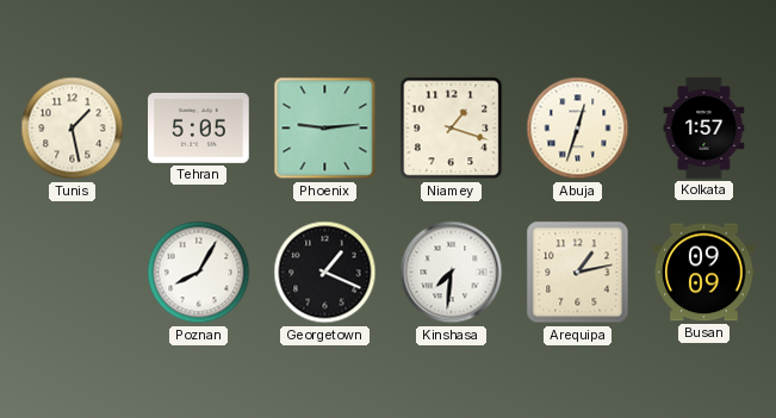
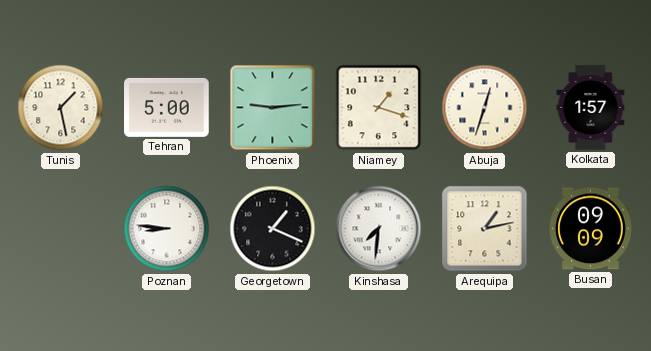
Tehran: 5:05 -> 5:00 (167, 107)
Poznan: 8:05 -> 8:46 (167, 229)
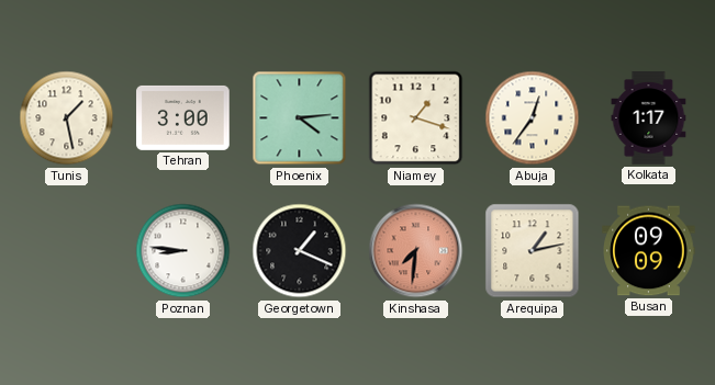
Tehran: 5:00 -> 3:00 (183, 117)
Phoenix: 9:14 -> 4:14 (300, 118)
Abuja: 12:33 -> 12:36 (533, 118)
Kolkata: 1:57 -> 1:17 (649, 118)
Kinshasa dial: white -> salmon (416, 251)
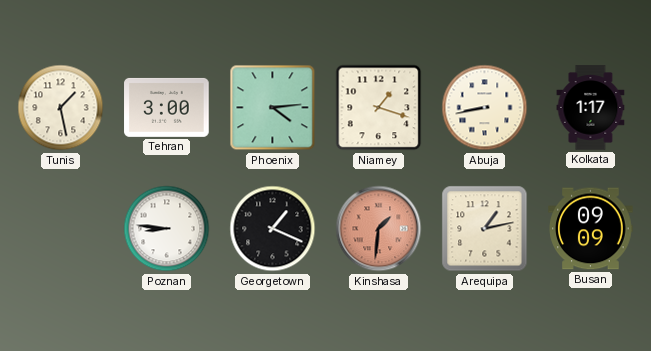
Abuja: 12:36 -> 8:43 (485, 108)
Kinshasa: 7:31 -> 1:31 (379, 229)
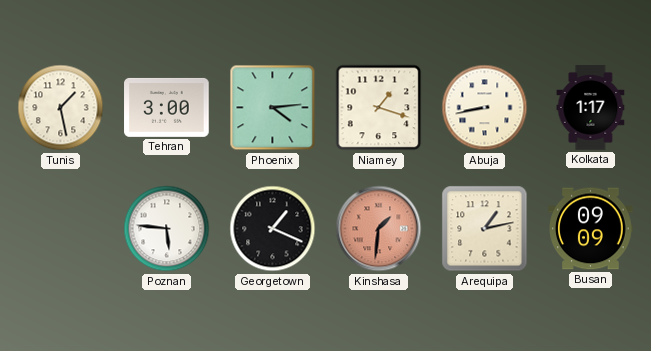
Poznan: 8:46 -> 5:46 (167, 229)
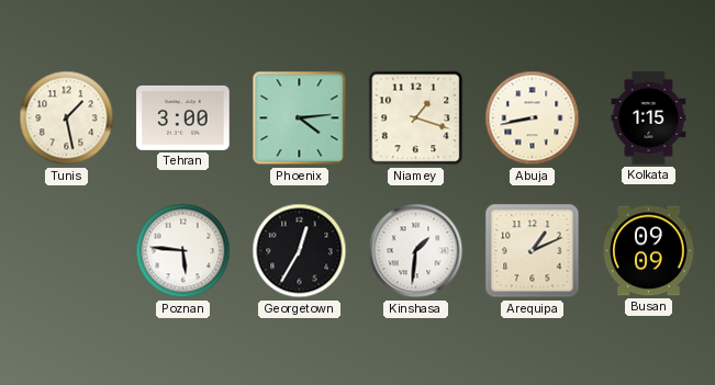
Kolkata: 1:17 -> 1:15 (649, 118)
Georgetown: 1:19 -> 12:35 (300, 251)
Kinshasa dial: salmon -> white (416, 251)
Arequipa: 1:13 -> 1:11 (533, 251)
